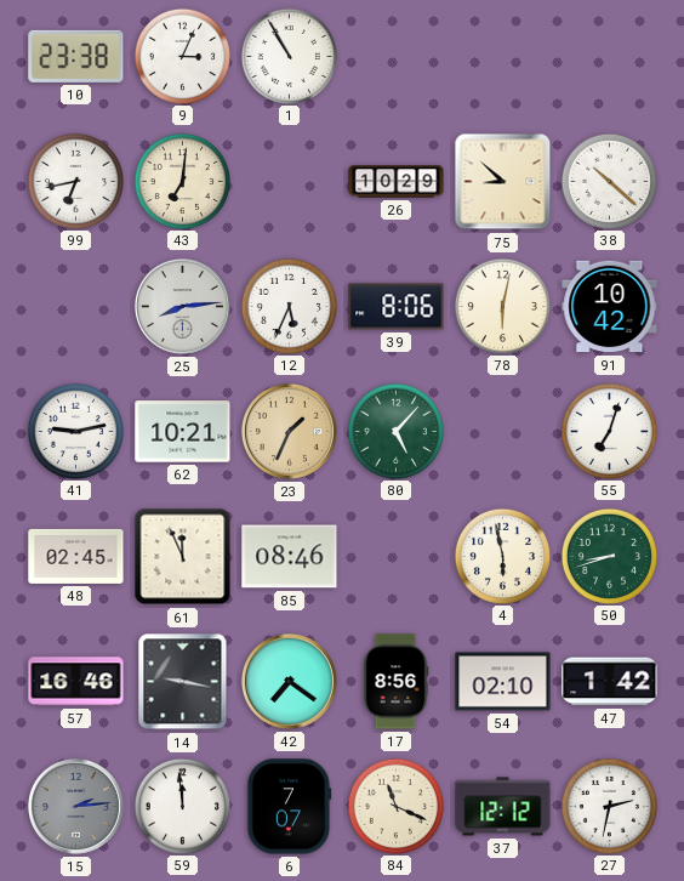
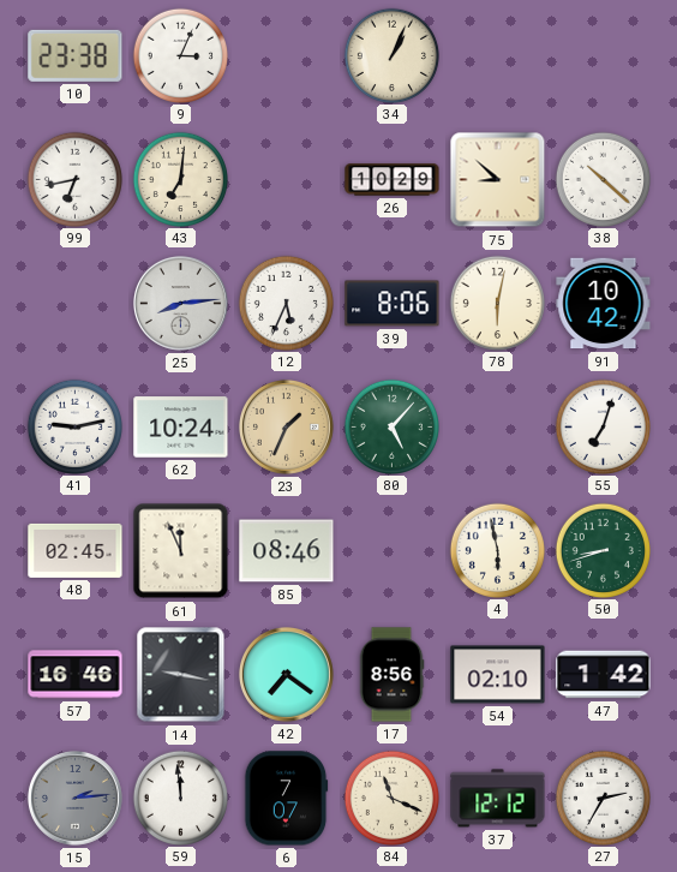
1: 10:55 -> none (289, 56)
34: none -> 1:04 (391, 55)
62: 10:21 -> 10:24 (181, 428)
27: 2:32 -> 2:35 (603, 798)
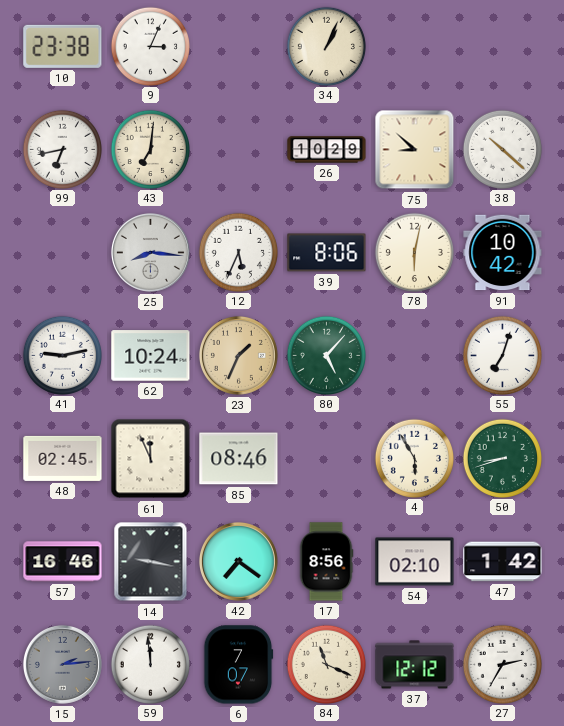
25: 8:14 -> 8:16 (150, 252)
4: 5:58 -> 5:55 (414, 458)
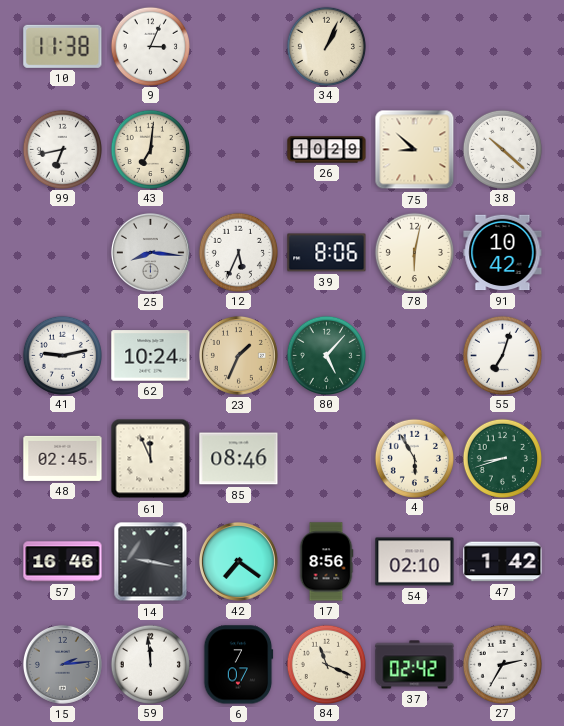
10: 23:38 -> 11:38 (63, 46)
37: 12:12 -> 02:42 (415, 665)
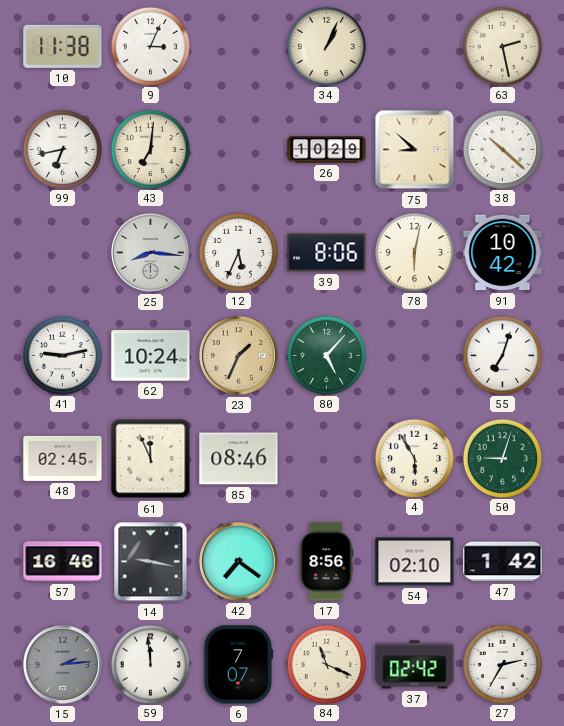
63: none -> 2:28 (502, 46)
50: 8:42 -> 9:03 (502, 458)
